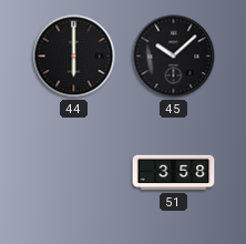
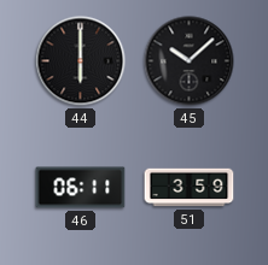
46: none -> 06:11 (81, 188)
51: 3:58 -> 3:59 (190, 188)
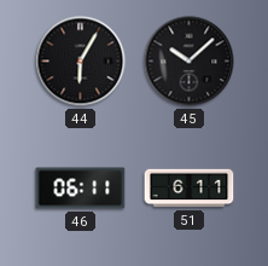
44: 6:00 -> 6:05 (81, 62)
51: 3:59 -> 6:11 (190, 189)
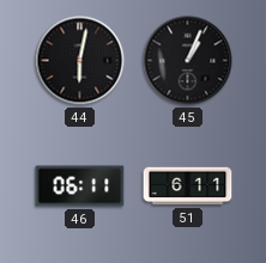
44: 6:05 -> 6:02 (80, 61)
45: 10:08 -> 1:04 (188, 61)
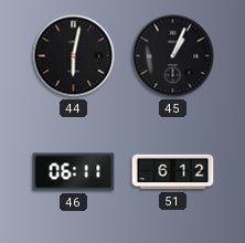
51: 6:11 -> 6:12 (173, 172)
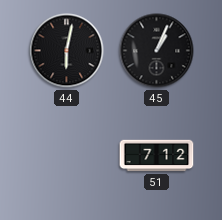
46: 06:11 -> none (74, 172)
51: 6:12 -> 7:12 (157, 156)
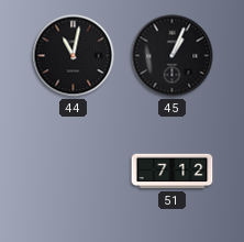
44: 6:02 -> 11:02 (74, 56)
